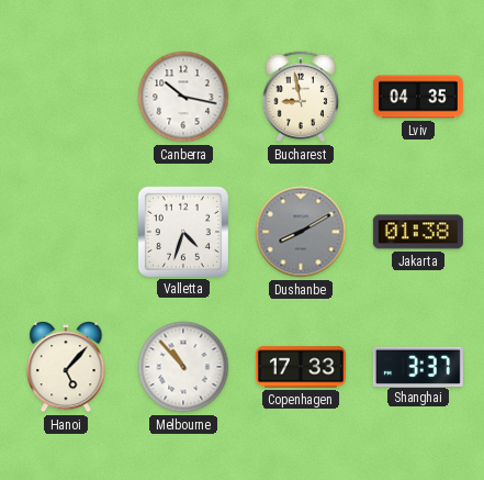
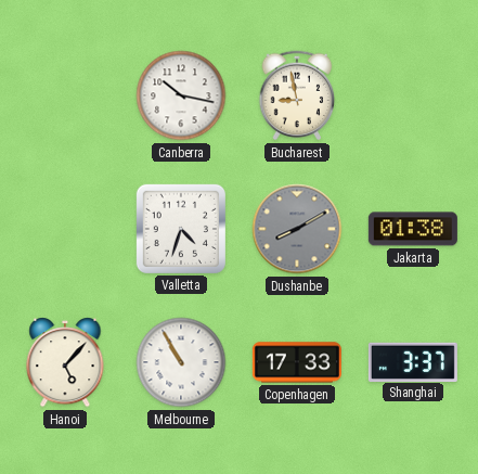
Lviv: 04:35 -> none (418, 97)
Melbourne: 10:53 -> 10:55 (181, 362)
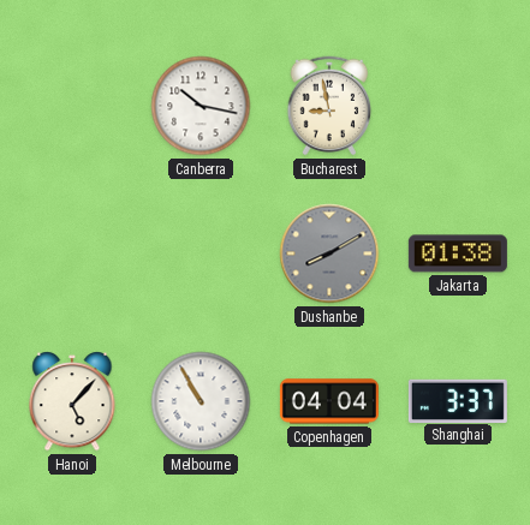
Valletta: 4:33 -> none (181, 229)
Copenhagen: 17:33 -> 04:04 (329, 401)
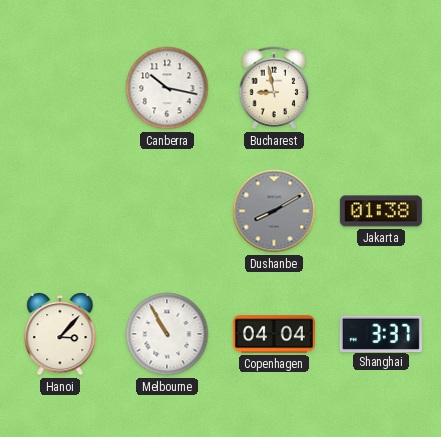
Hanoi: 5:07 -> 3:07 (60, 335)
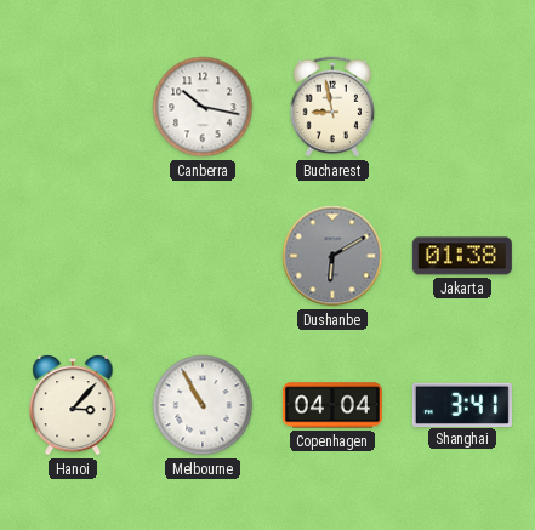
Dushanbe: 8:10 -> 6:10 (332, 256)
Shanghai: 3:37 -> 3:41 (462, 404)
